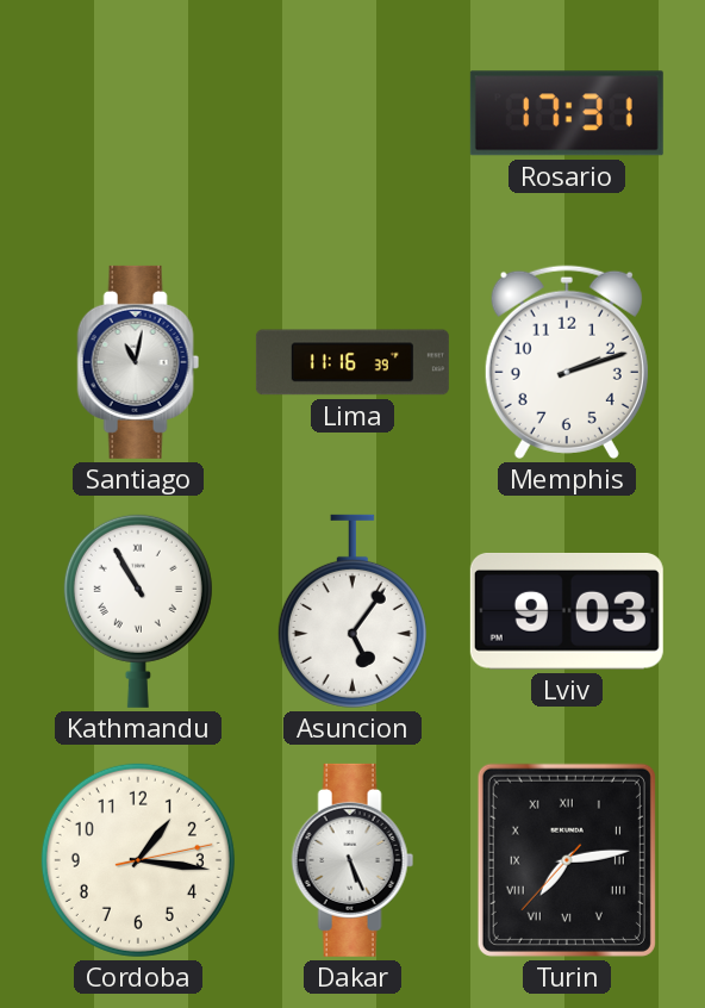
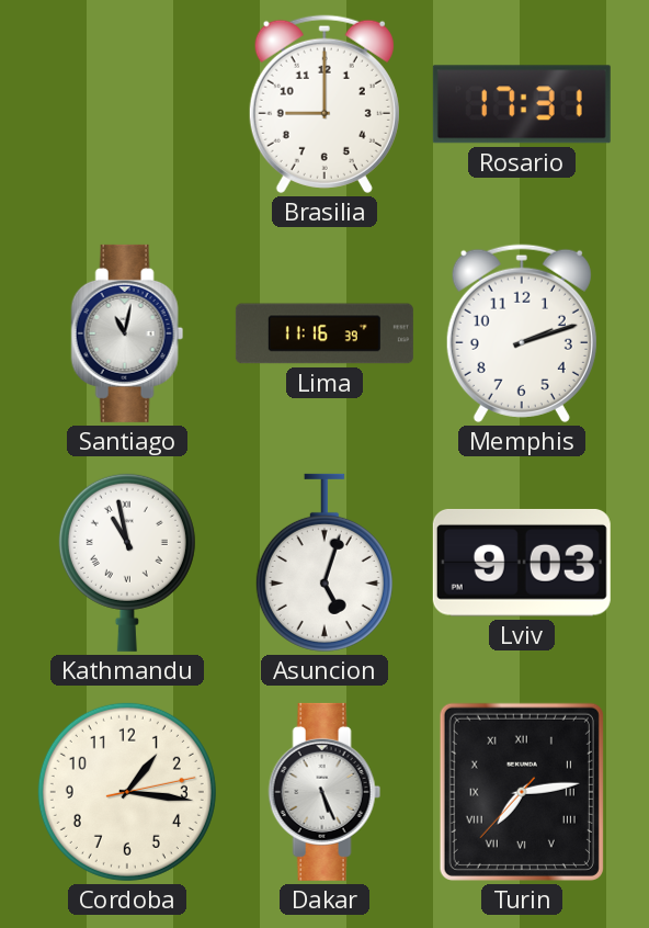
Brasilia: none -> 9:00 (324, 104)
Kathmandu: 10:55 -> 10:58 (127, 563)
Asuncion: 5:06 -> 5:03 (324, 563)
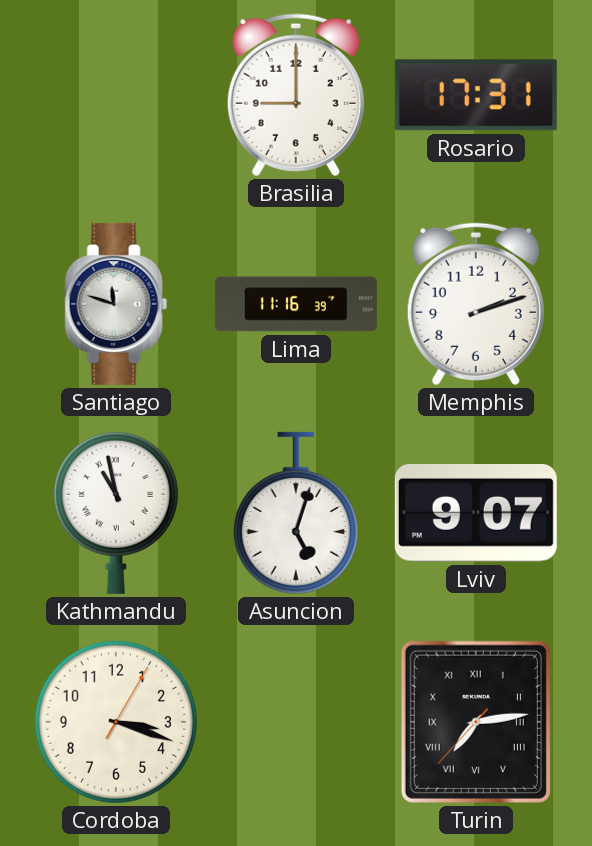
Santiago: 11:02 -> 11:48 (116, 304)
Lviv: 9:03 -> 9:07 (476, 513)
Cordoba: 1:16 -> 3:18 (116, 722)
Dakar: 5:26 -> none (324, 792)
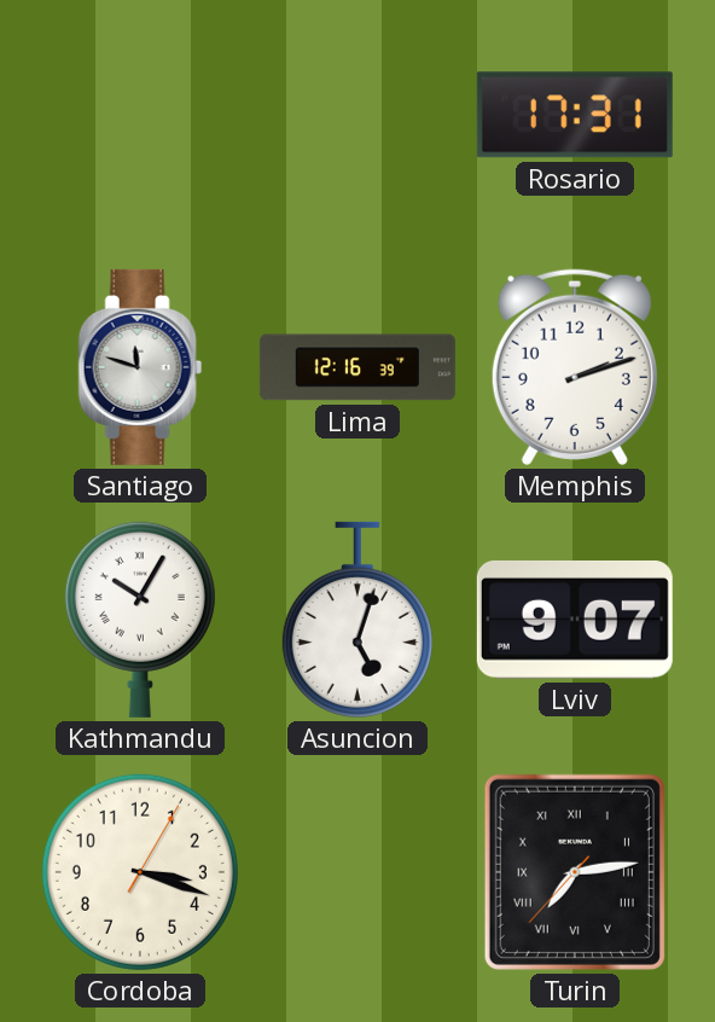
Brasilia: 9:00 -> none (296, 95)
Lima: 11:16 -> 12:16 (357, 367)
Kathmandu: 10:58 -> 10:05 (140, 620)
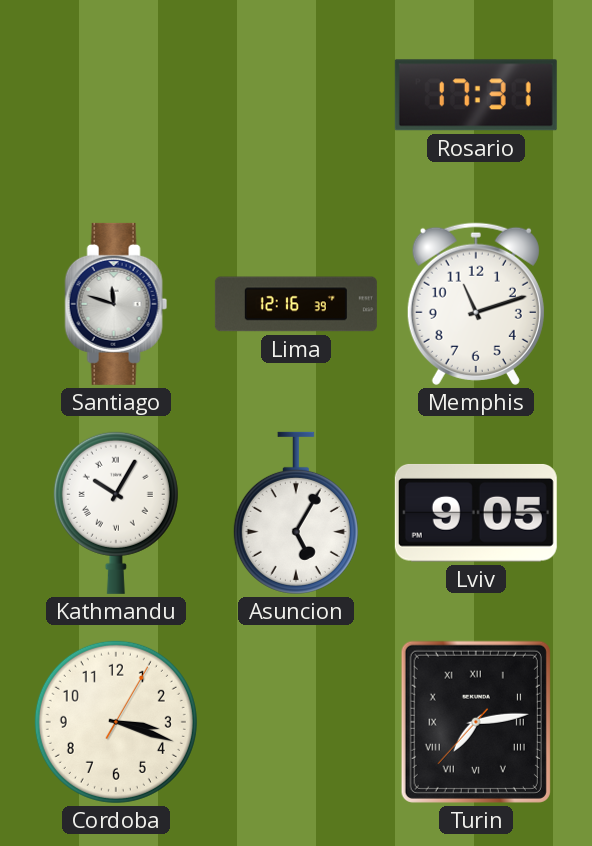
Memphis: 2:12 -> 11:12 (476, 304)
Asuncion: 5:03 -> 5:05 (296, 513)
Lviv: 9:07 -> 9:05 (476, 513)
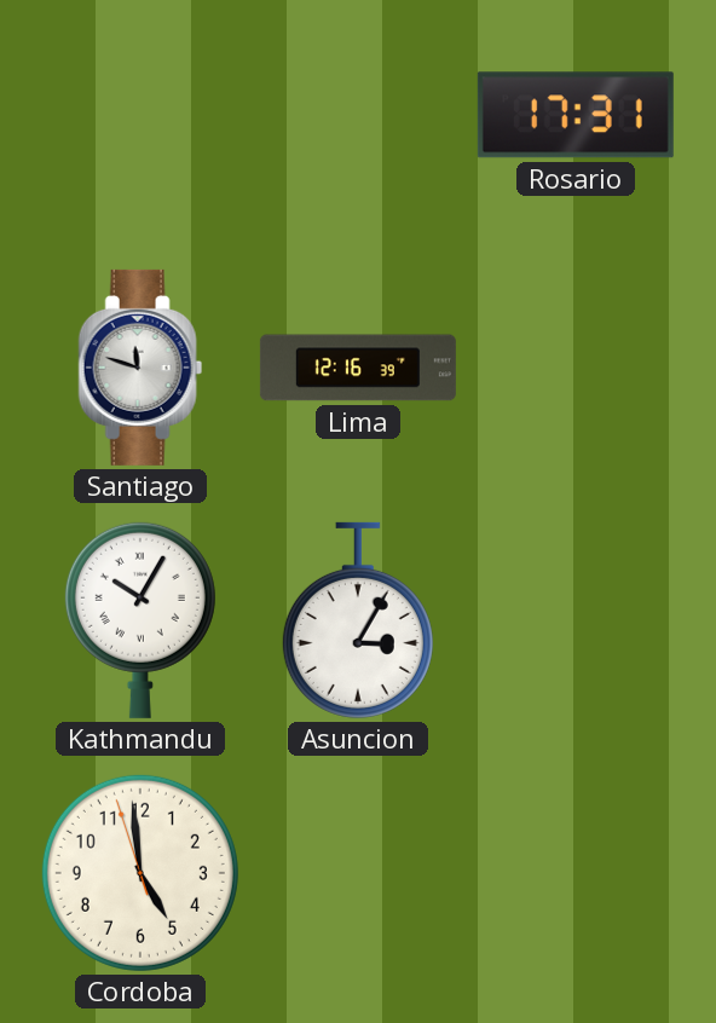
Memphis: 11:12 -> none (476, 304)
Asuncion: 5:05 -> 3:05 (358, 620)
Lviv: 9:05 -> none (476, 513)
Cordoba: 3:18 -> 4:58 (140, 873)
Turin: 7:13 -> none (476, 722)
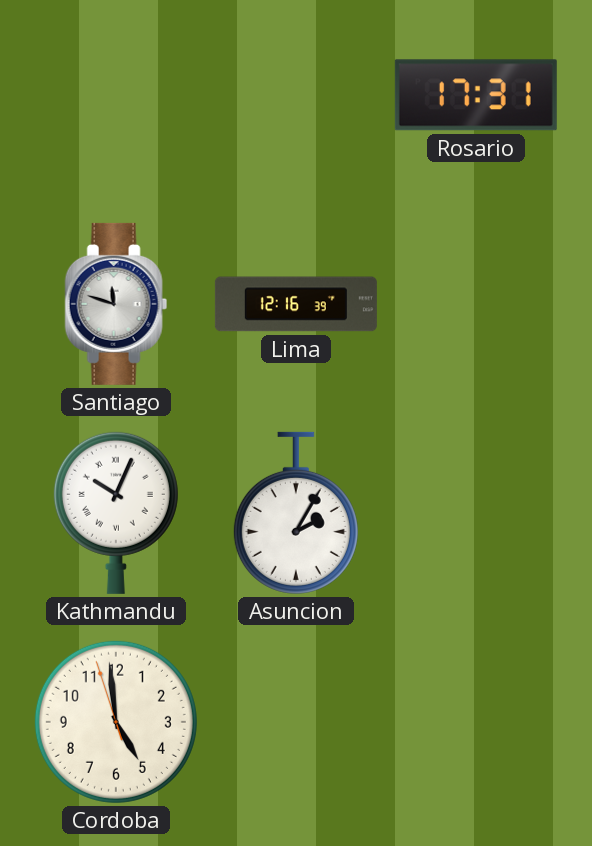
Kathmandu: 10:05 -> 10:04 (116, 513)
Asuncion: 3:05 -> 2:05 (296, 513)
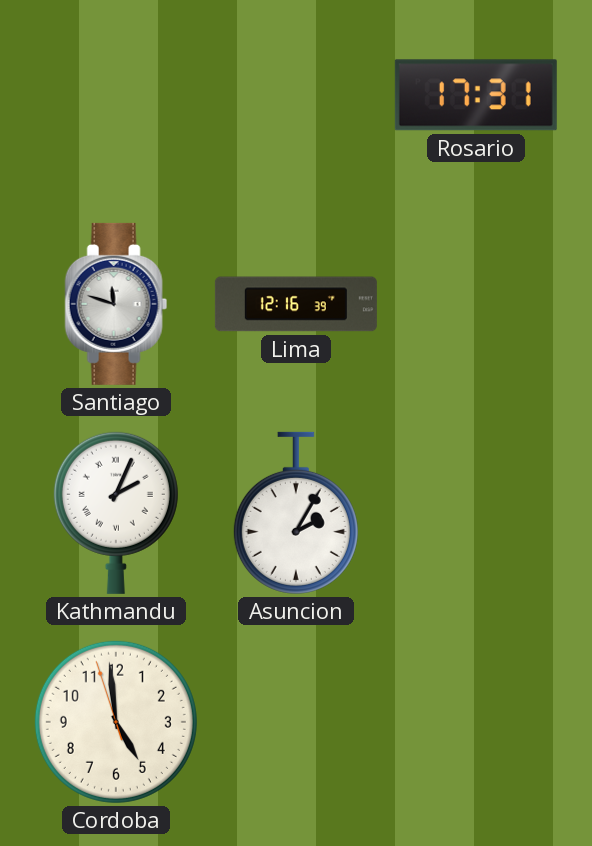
Kathmandu: 10:04 -> 2:04 (116, 513)
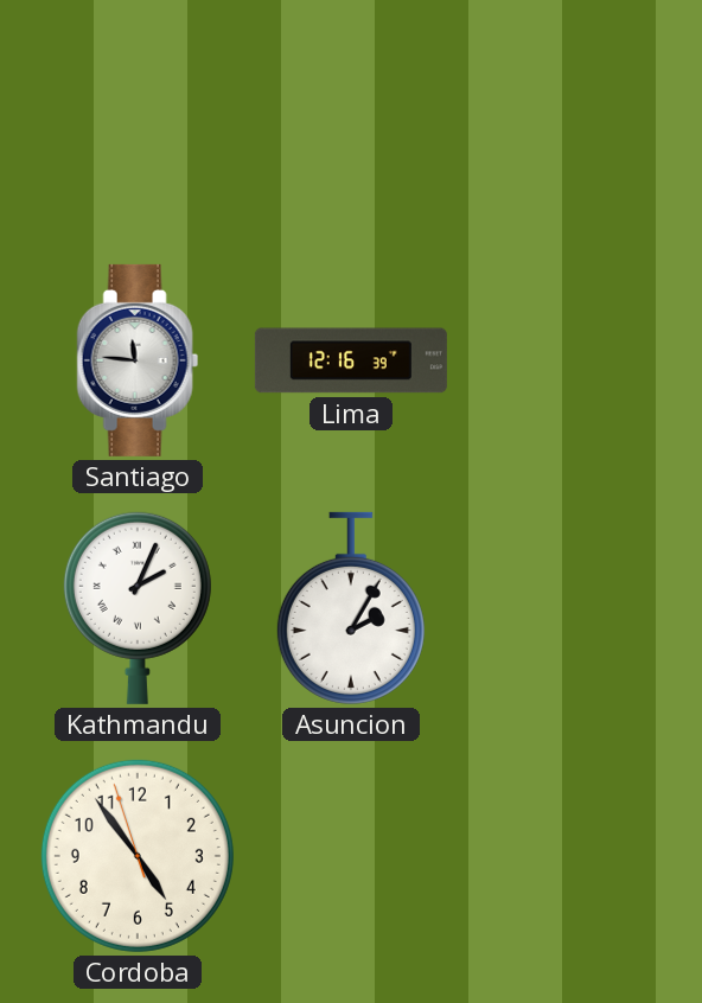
Rosario: 17:31 -> none (476, 95)
Santiago: 11:48 -> 11:46 (138, 360)
Cordoba: 4:58 -> 4:53 (138, 856)
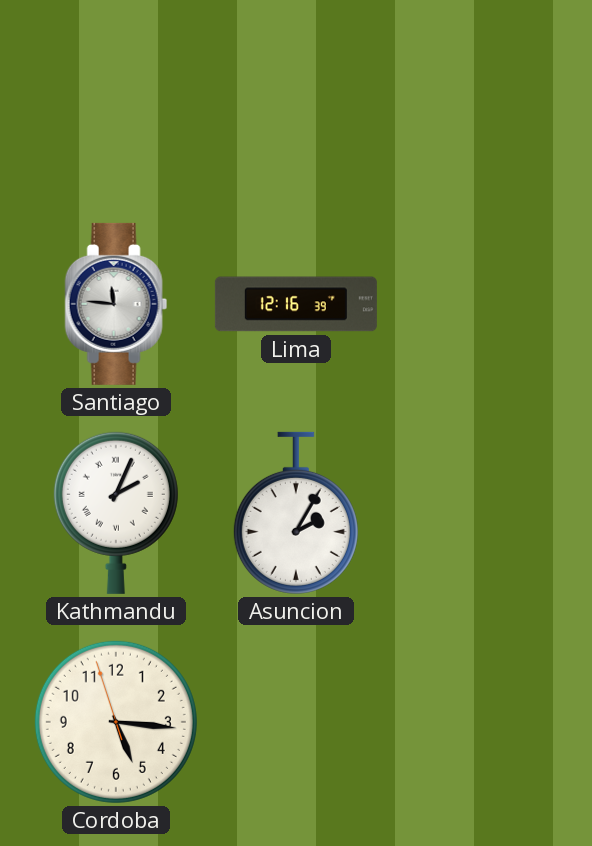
Cordoba: 4:53 -> 5:15 (116, 722)
